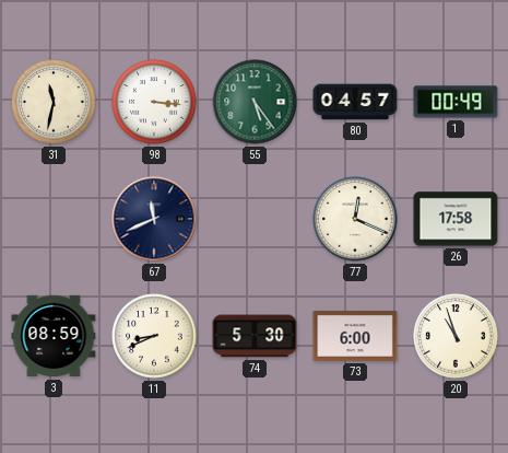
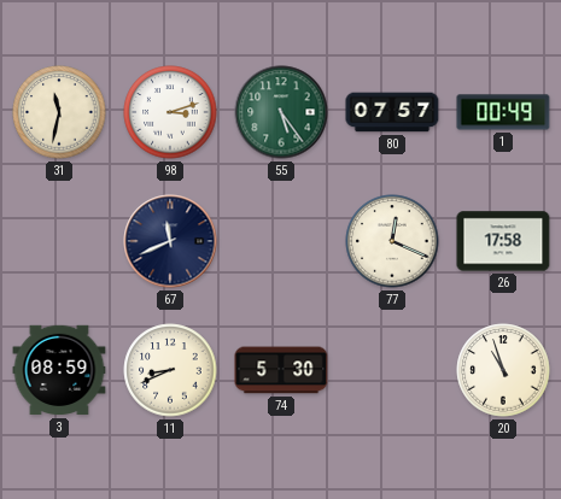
98: 3:16 -> 3:12 (170, 112)
80: 04:57 -> 07:57 (392, 112)
73: 6:00 -> none (355, 336)
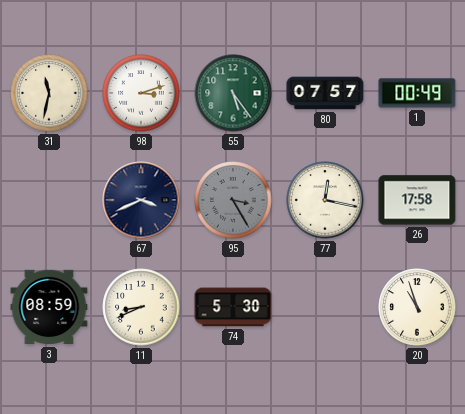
67: 11:41 -> 3:41 (141, 200)
95: none -> 3:25 (233, 200)
77: 12:19 -> 12:17 (325, 200)
